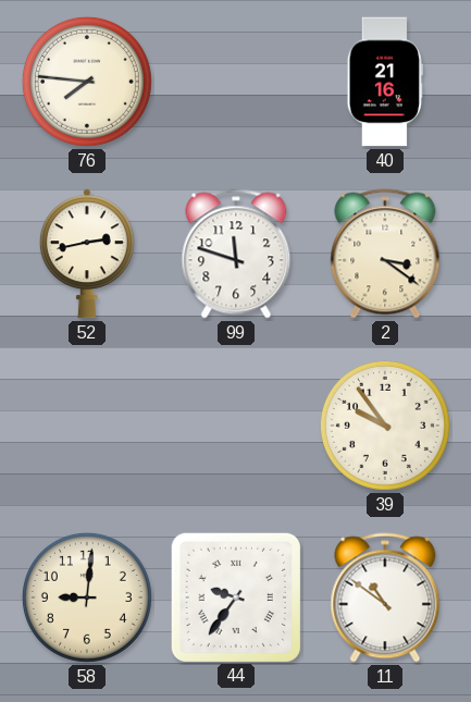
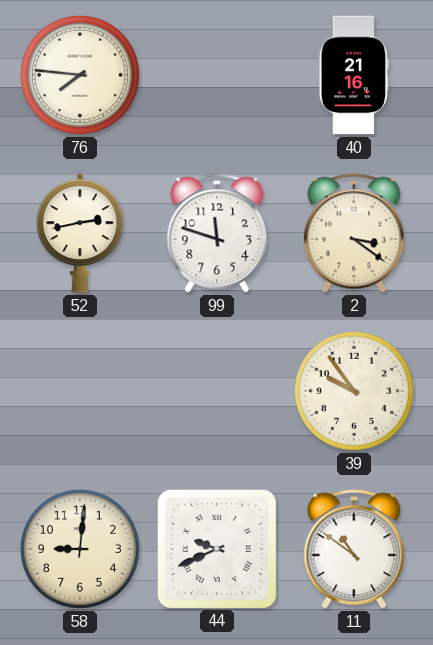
44: 9:36 -> 9:41 (216, 548)
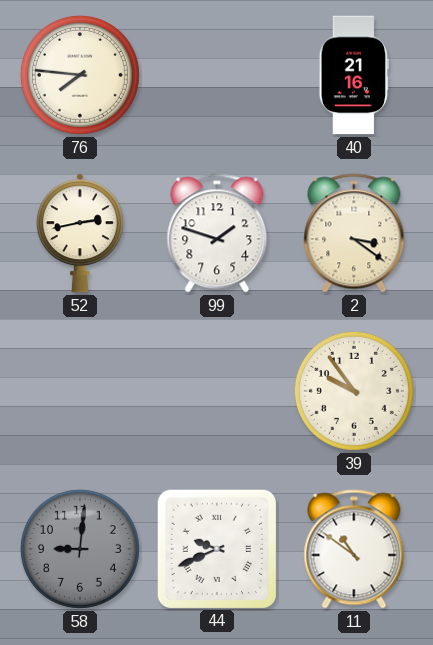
99: 11:48 -> 1:48 (217, 233)
58 dial: cream -> grey (80, 549)
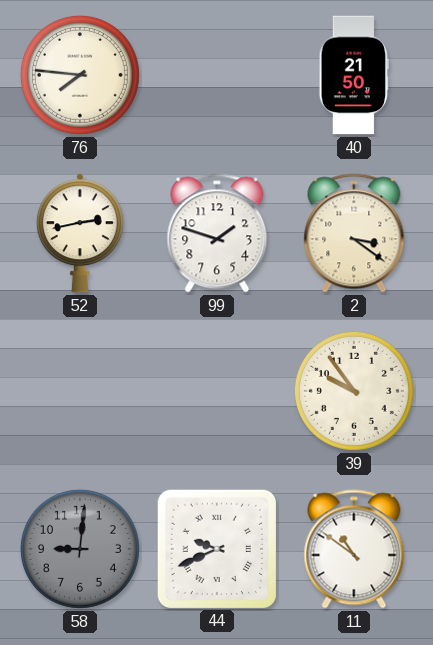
40: 21:16 -> 21:50 (354, 75)
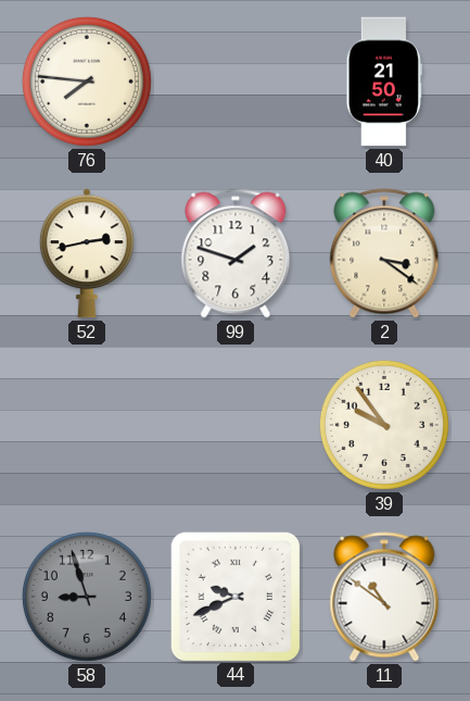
58: 9:01 -> 8:57 (87, 597)
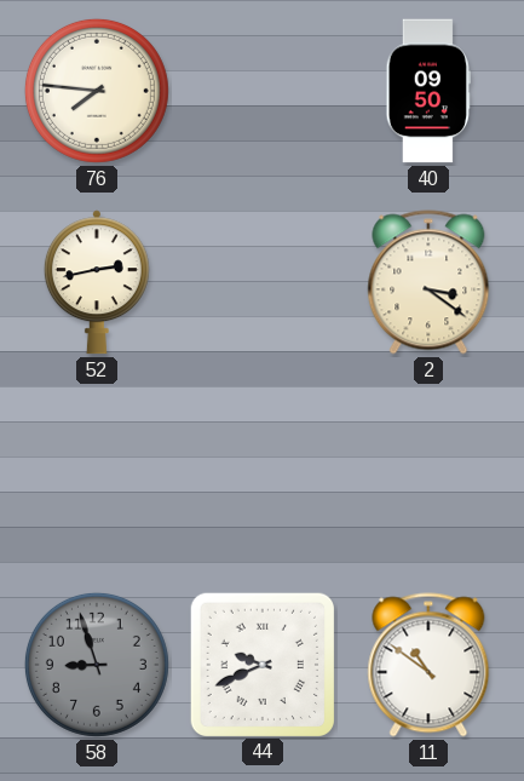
40: 21:50 -> 09:50 (428, 91)
99: 1:48 -> none (236, 253)
39: 9:54 -> none (384, 425)
